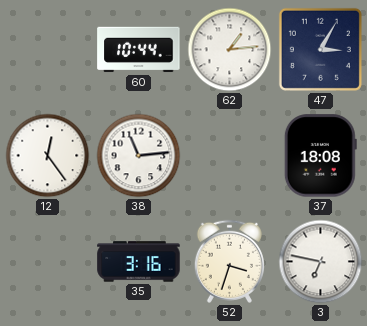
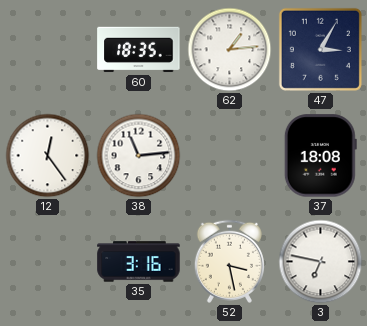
60: 10:44 -> 18:35 (139, 50)
52: 3:33 -> 3:28 (229, 261)
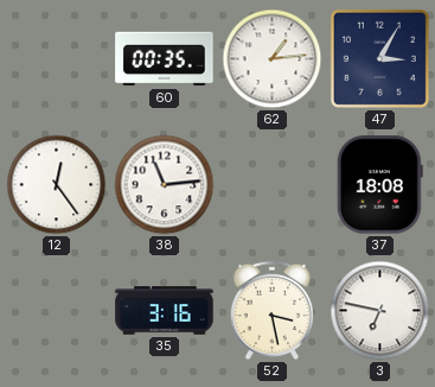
60: 18:35 -> 00:35 (165, 59)
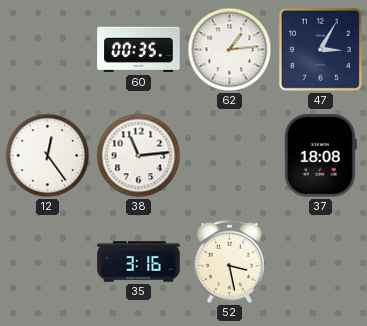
3: 6:47 -> none (380, 311)
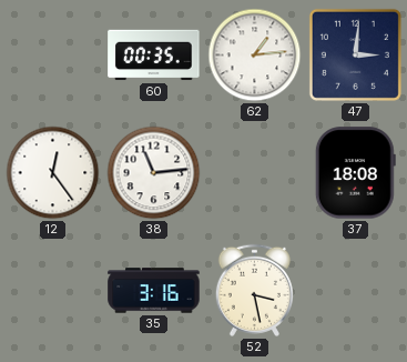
47: 3:05 -> 3:01 (355, 54)
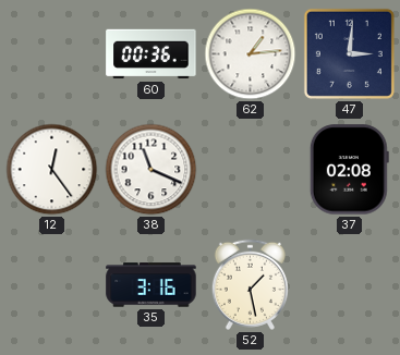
60: 00:35 -> 00:36 (151, 54)
38: 11:14 -> 11:19 (151, 170)
37: 18:08 -> 02:08 (349, 170)
52: 3:28 -> 1:28 (250, 284)
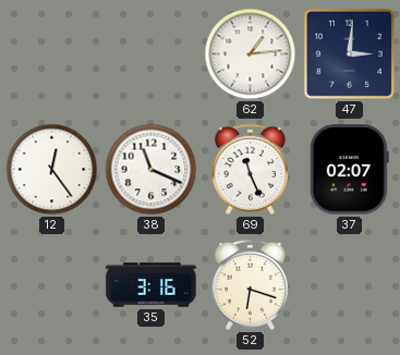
60: 00:36 -> none (151, 54)
69: none -> 11:26 (250, 169)
37: 02:08 -> 02:07 (349, 170)
52: 1:28 -> 6:18 (250, 284)
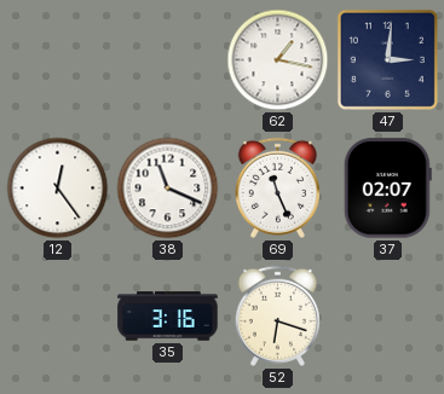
62: 1:14 -> 1:17 (278, 60)
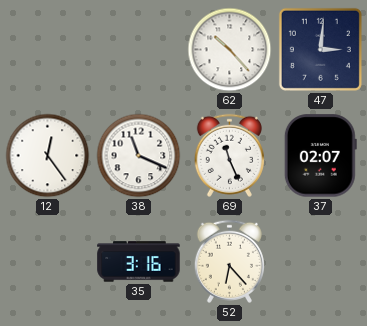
62: 1:17 -> 10:23 (230, 50)
52: 6:18 -> 6:23 (229, 261)
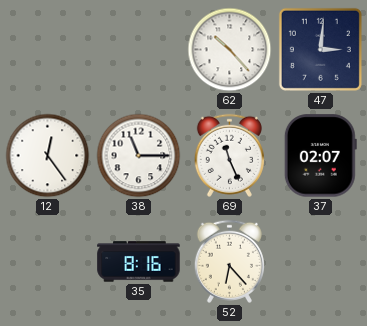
38: 11:19 -> 11:15 (139, 156)
35: 3:16 -> 8:16 (139, 262)
